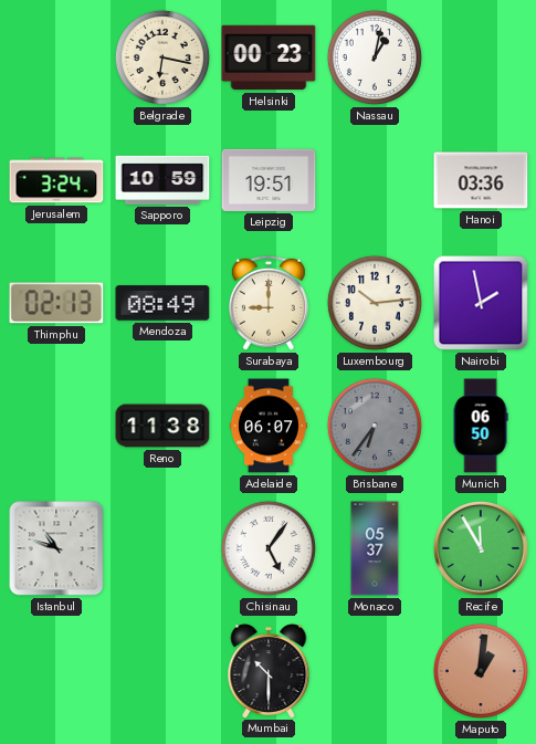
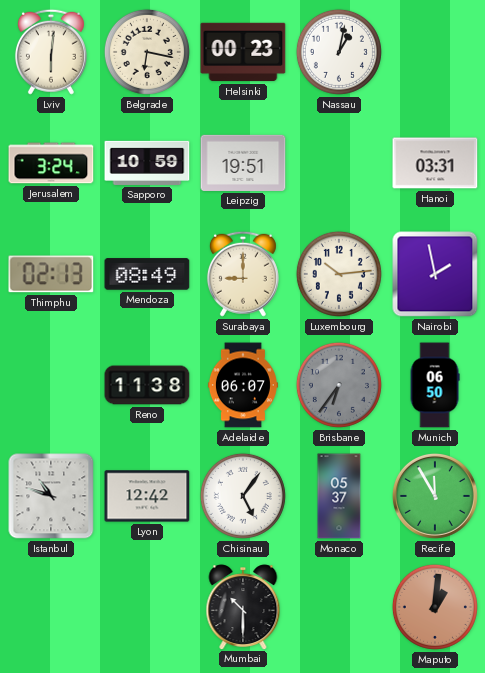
Lviv: none -> 6:01 (51, 52)
Hanoi: 03:36 -> 03:31 (435, 163)
Lyon: none -> 12:42 (147, 496)
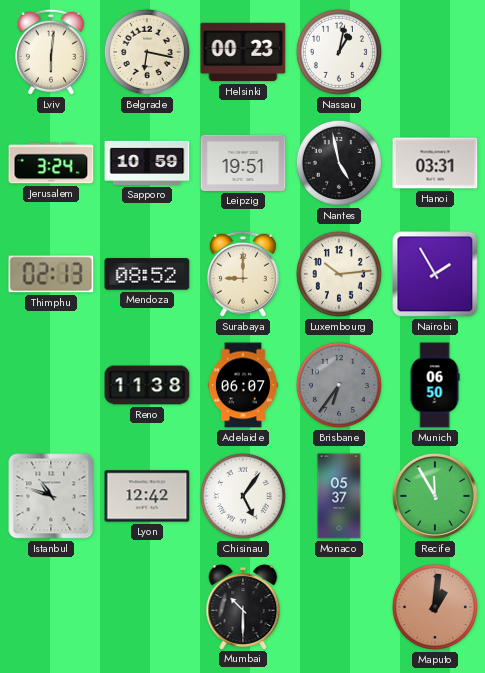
Nantes: none -> 4:58 (339, 163)
Mendoza: 08:49 -> 08:52 (147, 274)
Nairobi: 1:58 -> 1:55 (435, 274)
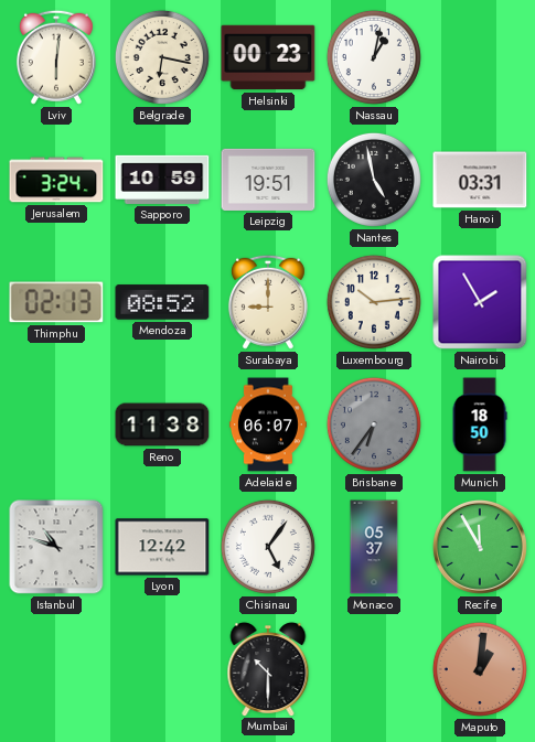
Munich: 06:50 -> 18:50 (480, 424)
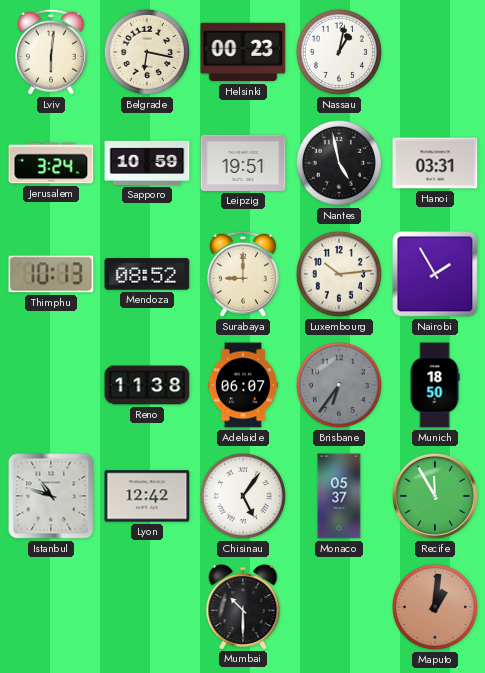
Thimphu: 02:13 -> 10:13 (51, 274)
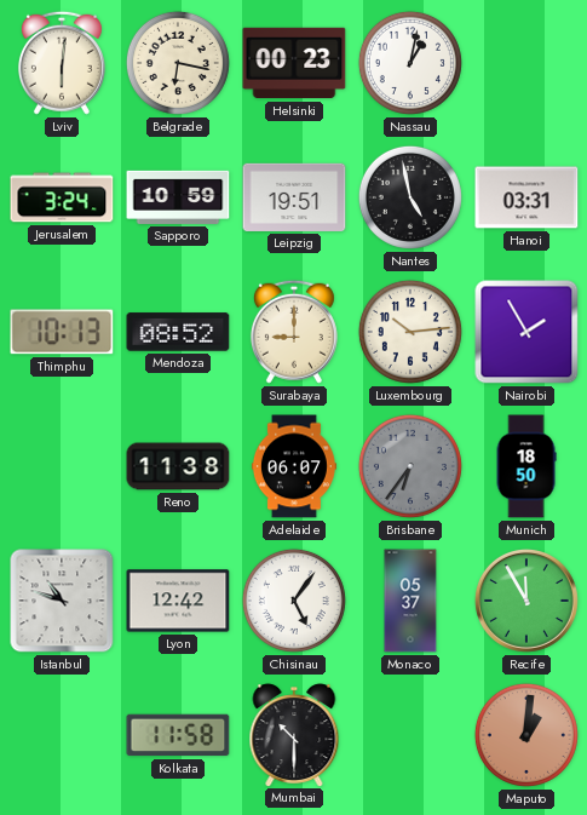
Kolkata: none -> 11:58 (178, 735)
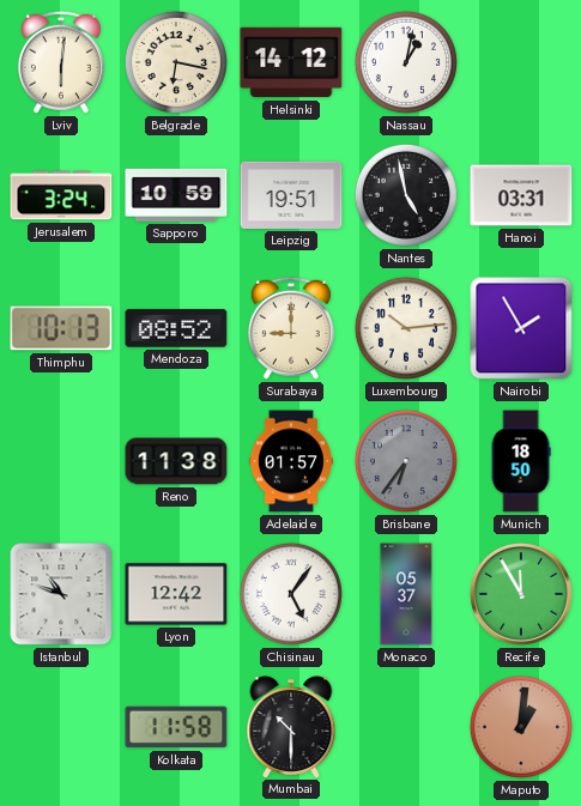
Helsinki: 00:23 -> 14:12 (291, 62)
Adelaide: 06:07 -> 01:57 (291, 461)
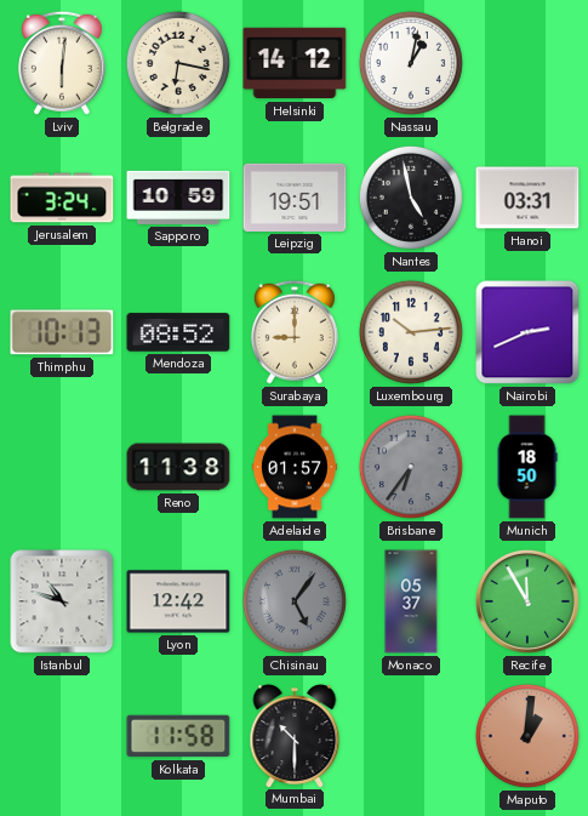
Nairobi: 1:55 -> 2:41 (527, 332)
Chisinau dial: white -> grey (295, 601)
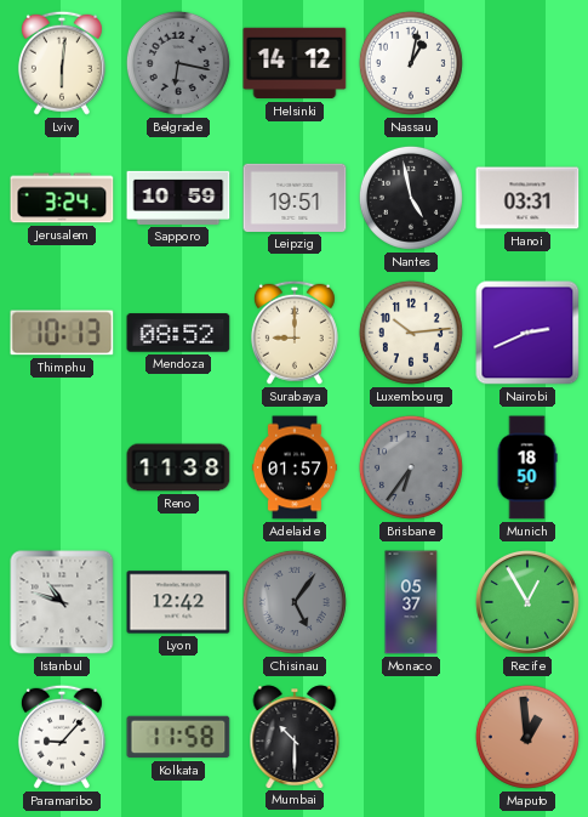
Belgrade dial: cream -> grey (178, 63)
Recife: 11:55 -> 12:55 (527, 602)
Paramaribo: none -> 9:07 (62, 737)
Maputo: 1:01 -> 12:59 (527, 737)
